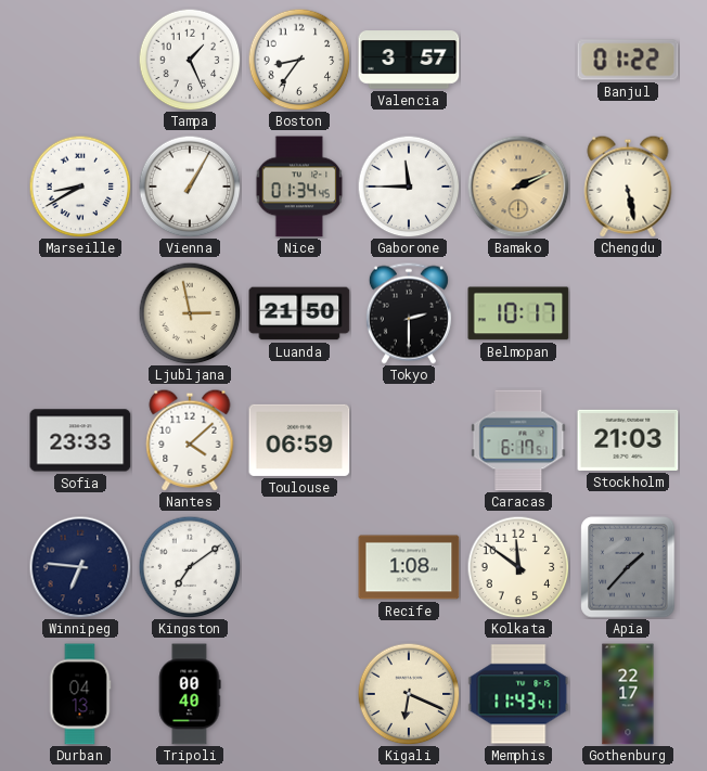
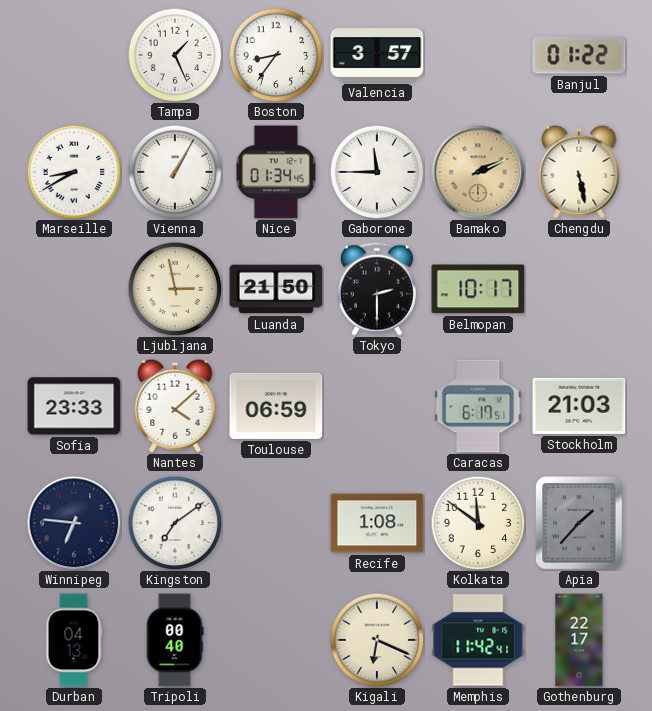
Memphis: 11:43 -> 11:42 (478, 640)
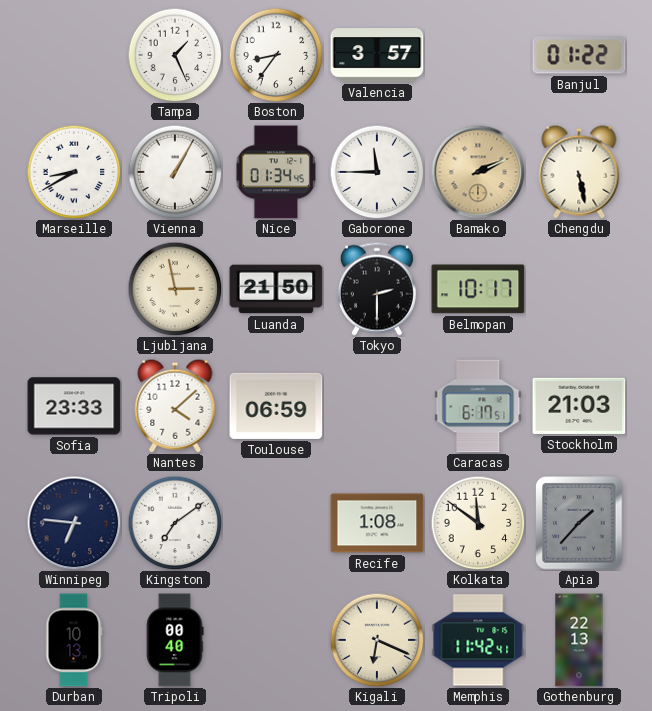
Durban: 04:13 -> 10:13 (74, 640)
Gothenburg: 22:17 -> 22:13 (579, 640)
